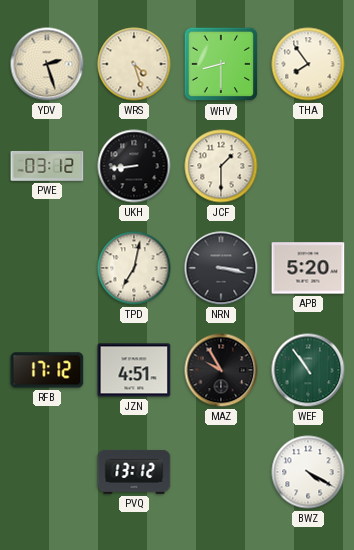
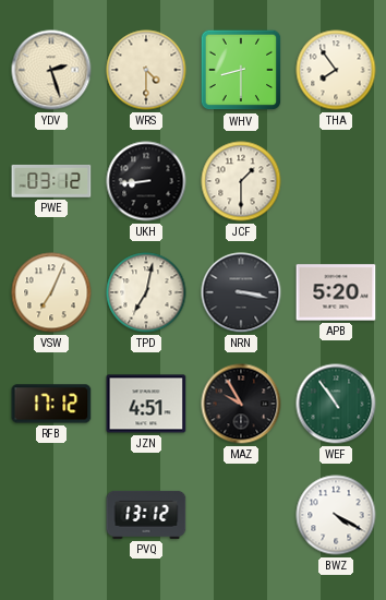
WRS: 4:27 -> 4:30 (146, 70)
VSW: none -> 7:04 (51, 292)
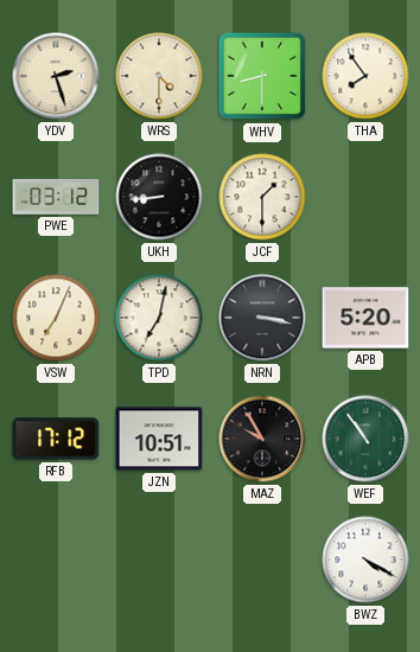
JZN: 4:51 -> 10:51 (159, 439)
PVQ: 13:12 -> none (146, 515)
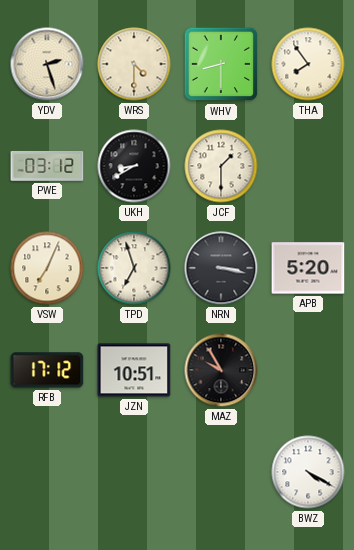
UKH: 8:44 -> 8:40 (134, 166)
TPD: 7:02 -> 6:57 (134, 268)
WEF: 10:54 -> none (365, 439)
